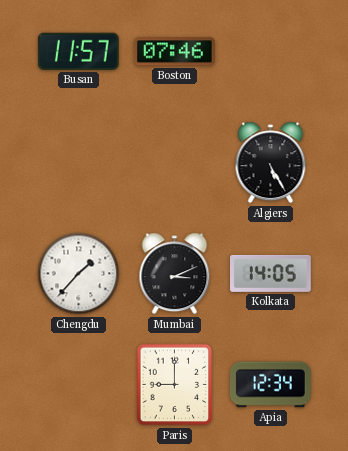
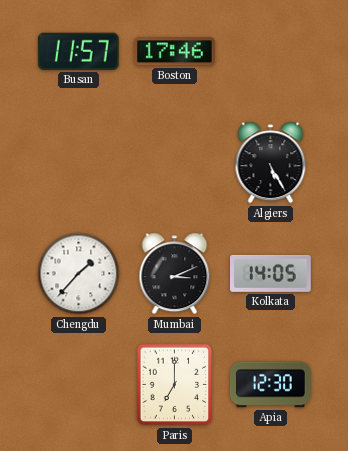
Boston: 07:46 -> 17:46 (174, 52)
Paris: 9:00 -> 7:00 (175, 385)
Apia: 12:34 -> 12:30 (270, 385)
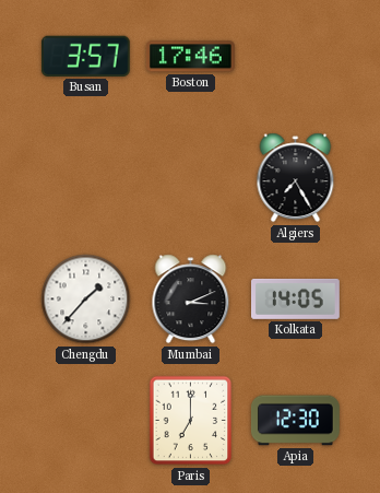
Busan: 11:57 -> 3:57 (85, 56)
Algiers: 5:25 -> 7:25 (296, 178)
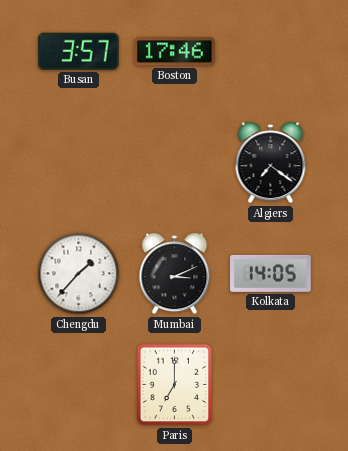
Algiers: 7:25 -> 7:21 (271, 163)
Apia: 12:30 -> none (295, 421)
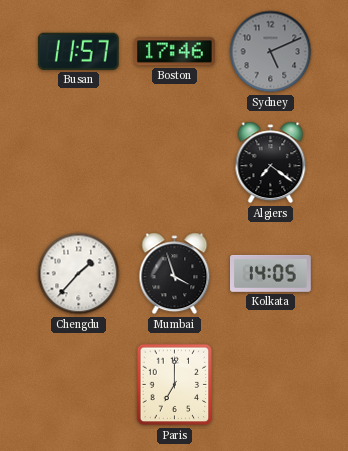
Busan: 3:57 -> 11:57 (78, 51)
Sydney: none -> 5:11 (271, 52)
Mumbai: 3:11 -> 3:57 (175, 274)
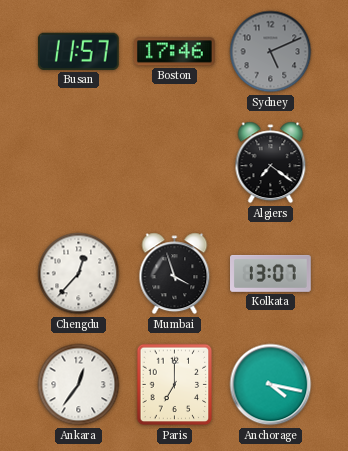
Chengdu: 1:37 -> 12:37 (79, 274)
Kolkata: 14:05 -> 13:07 (271, 273)
Ankara: none -> 12:36 (79, 385)
Anchorage: none -> 4:17 (271, 385)
